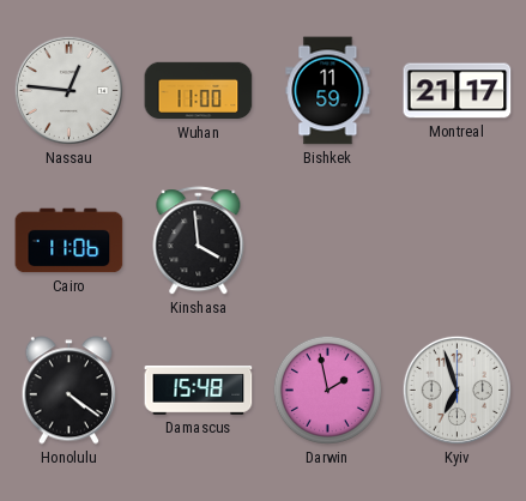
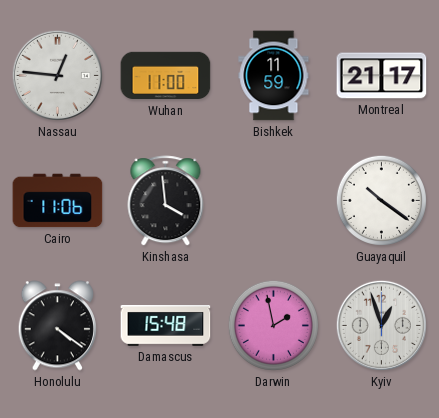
Guayaquil: none -> 10:21 (381, 200)
Kyiv: 6:57 -> 12:57 (381, 325)
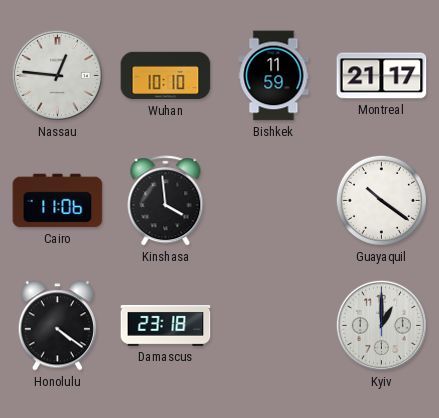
Wuhan: 11:00 -> 10:10 (166, 76)
Damascus: 15:48 -> 23:18 (166, 326)
Darwin: 1:58 -> none (273, 325)
Kyiv: 12:57 -> 1:00 (381, 325)
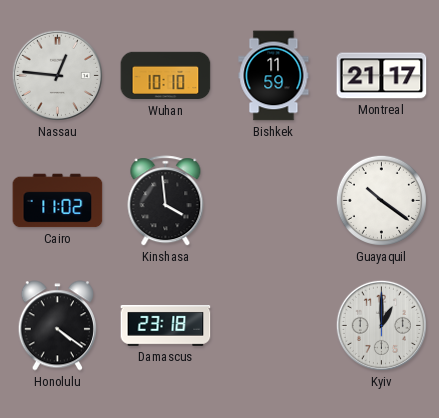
Cairo: 11:06 -> 11:02 (58, 201)
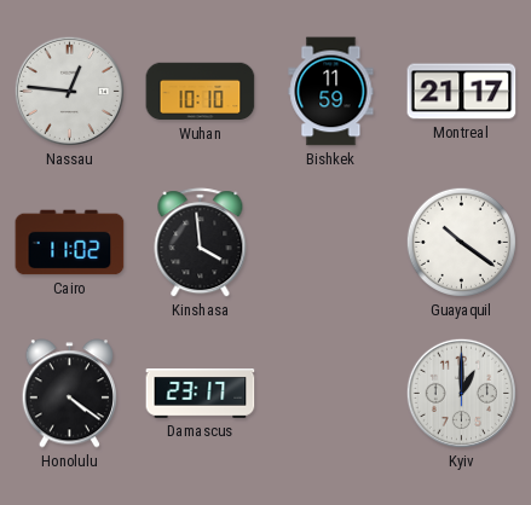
Damascus: 23:18 -> 23:17 (201, 394)
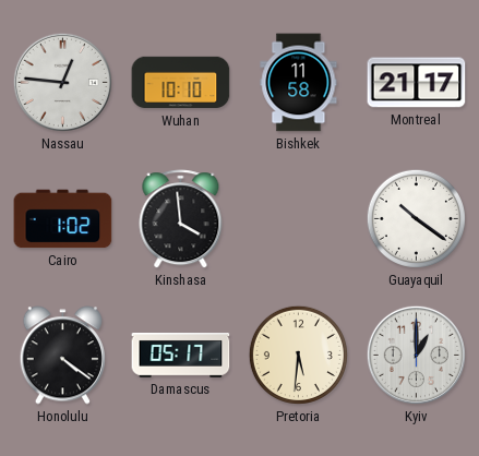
Bishkek: 11:59 -> 11:58 (299, 83)
Cairo: 11:02 -> 1:02 (63, 219)
Damascus: 23:17 -> 05:17 (181, 356)
Pretoria: none -> 5:31 (298, 355)
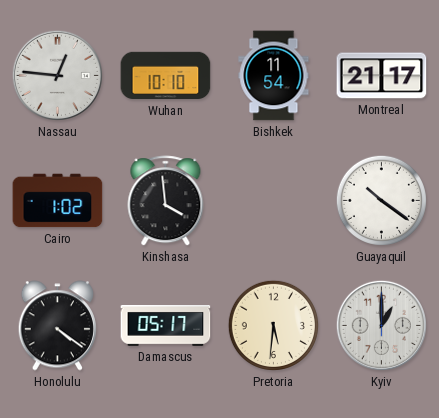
Bishkek: 11:58 -> 11:54 (274, 76)
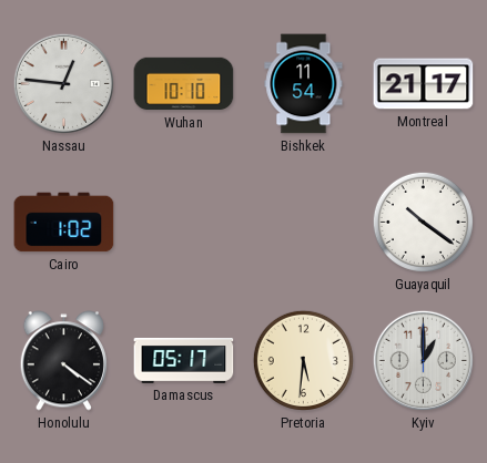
Kinshasa: 3:59 -> none (166, 201)
